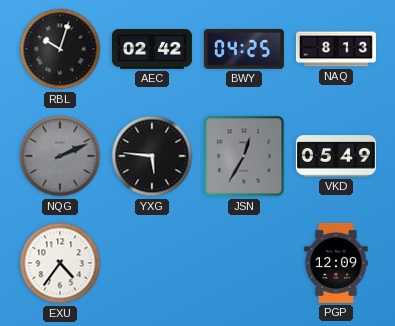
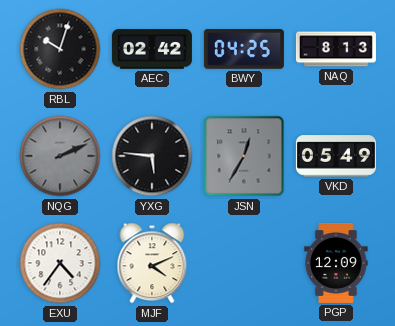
MJF: none -> 4:11 (152, 263)
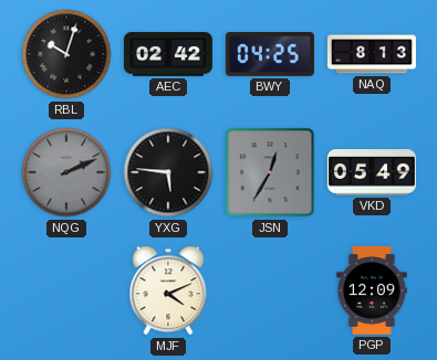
EXU: 4:36 -> none (60, 263)
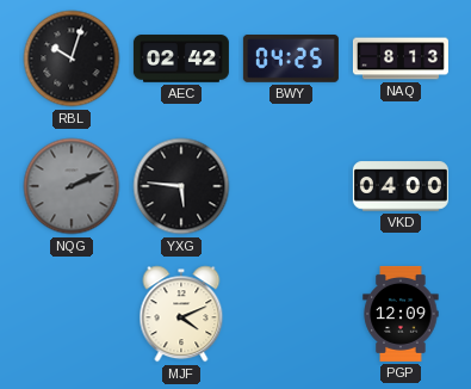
JSN: 12:35 -> none (270, 172)
VKD: 05:49 -> 04:00 (401, 186)
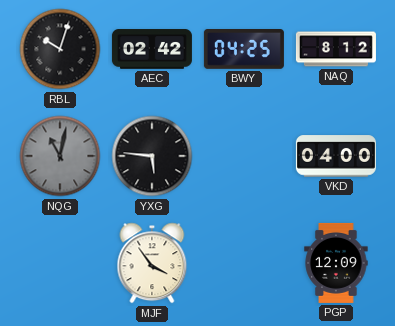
NAQ: 8:13 -> 8:12 (336, 49)
NQG: 2:11 -> 11:02 (60, 156)
MJF: 4:11 -> 3:54 (152, 263)
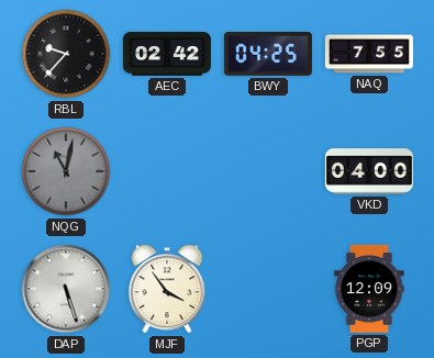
RBL: 10:03 -> 9:37 (66, 54)
NAQ: 8:12 -> 7:55 (369, 54)
YXG: 5:46 -> none (152, 156)
DAP: none -> 5:27 (66, 289)
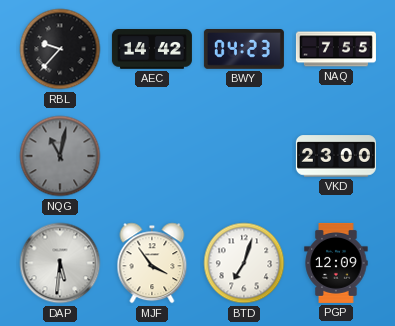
AEC: 02:42 -> 14:42 (152, 49)
BWY: 04:25 -> 04:23 (244, 50)
VKD: 04:00 -> 23:00 (336, 156)
DAP: 5:27 -> 5:31 (60, 263)
BTD: none -> 7:03 (244, 263)
